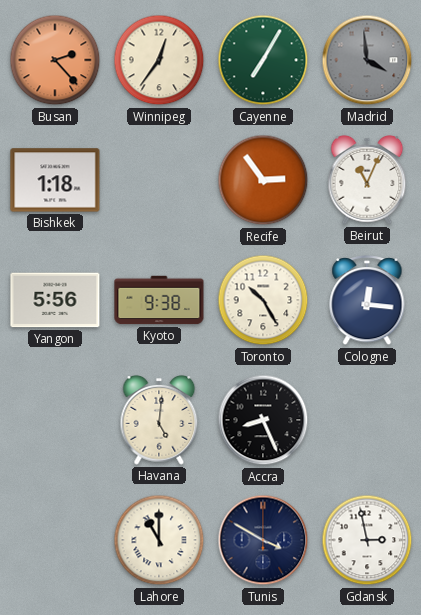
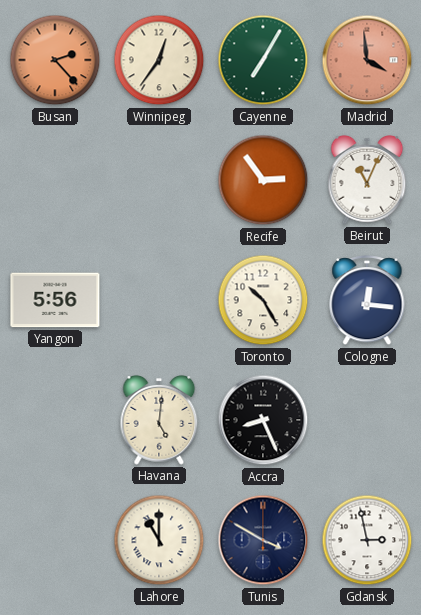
Madrid dial: grey -> salmon (367, 60)
Bishkek: 1:18 -> none (55, 180)
Kyoto: 9:38 -> none (159, 300)
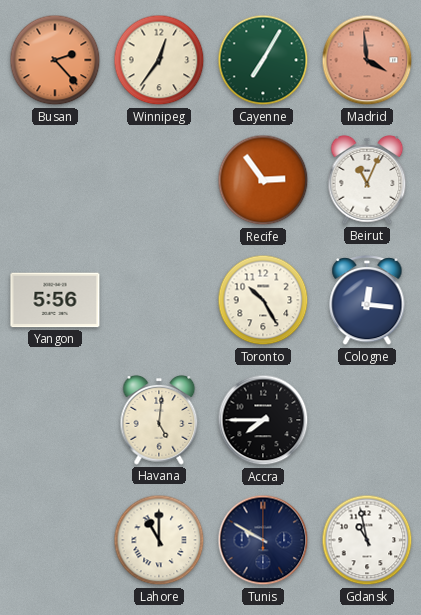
Accra: 8:26 -> 7:45 (263, 420)
Tunis: 3:50 -> 9:50 (263, 540)
Gdansk: 2:58 -> 10:58 (367, 540)
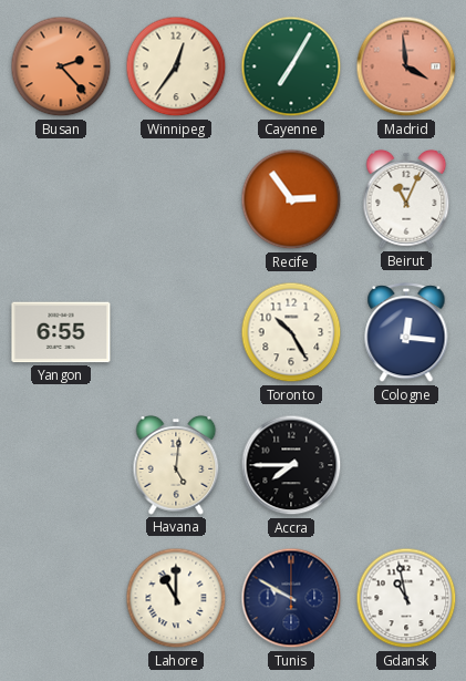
Yangon: 5:56 -> 6:55 (61, 332)
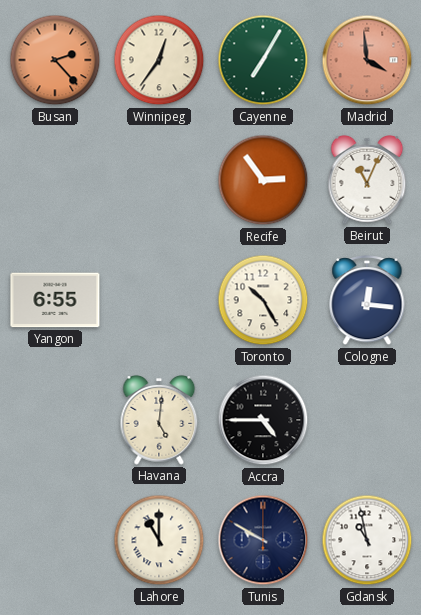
Accra: 7:45 -> 4:45 (263, 420)
